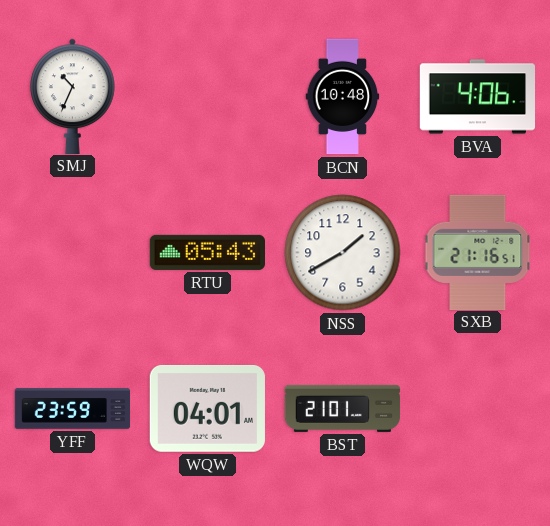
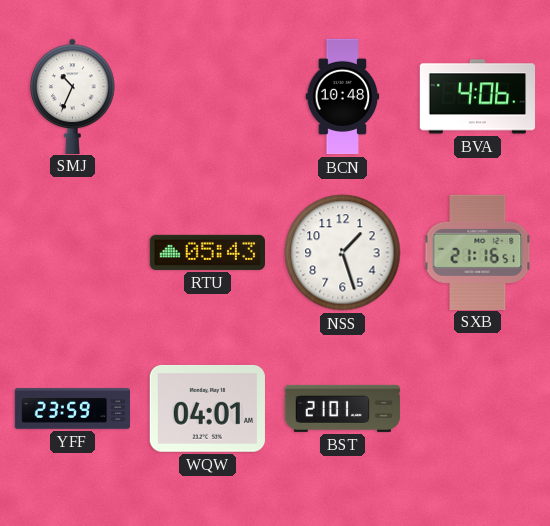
NSS: 1:40 -> 1:27 (343, 253)
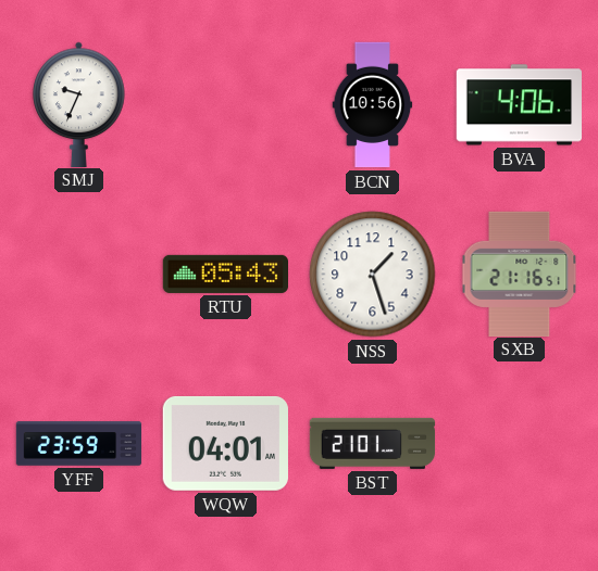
SMJ: 10:34 -> 9:34 (79, 104)
BCN: 10:48 -> 10:56 (373, 105)
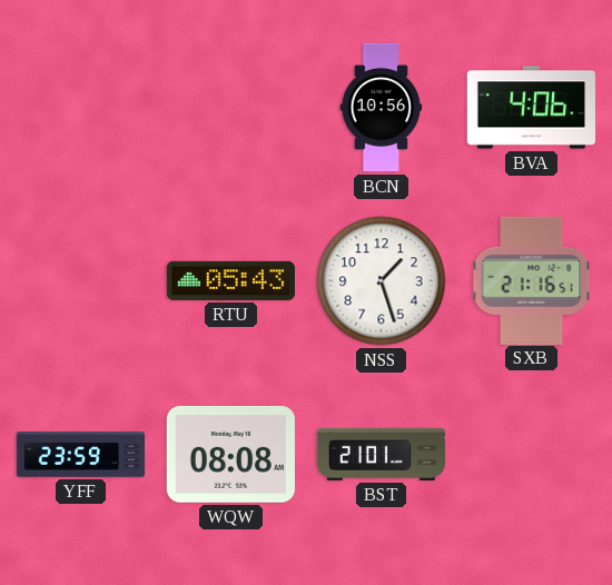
SMJ: 9:34 -> none (79, 104)
WQW: 04:01 -> 08:08 (230, 454)
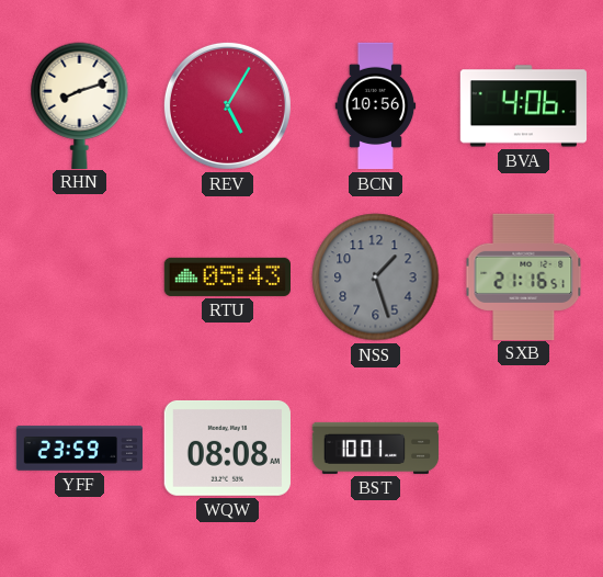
RHN: none -> 8:12 (80, 105)
REV: none -> 5:05 (227, 105)
NSS dial: white -> grey (376, 278)
BST: 21:01 -> 10:01 (376, 448)
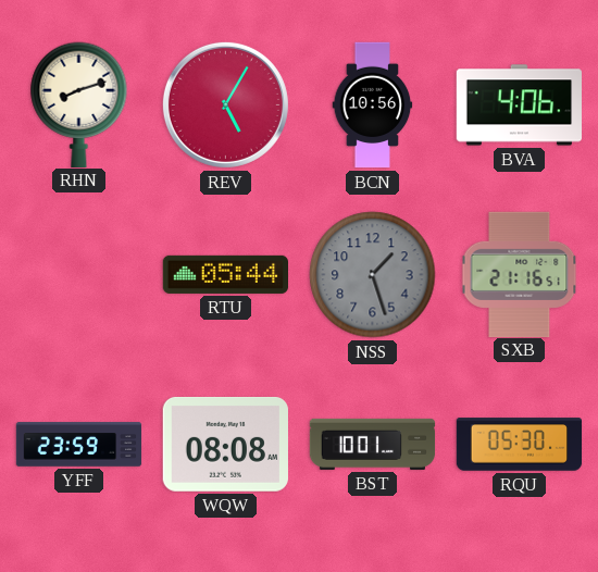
RTU: 05:43 -> 05:44 (225, 274)
RQU: none -> 05:30 (520, 445)
